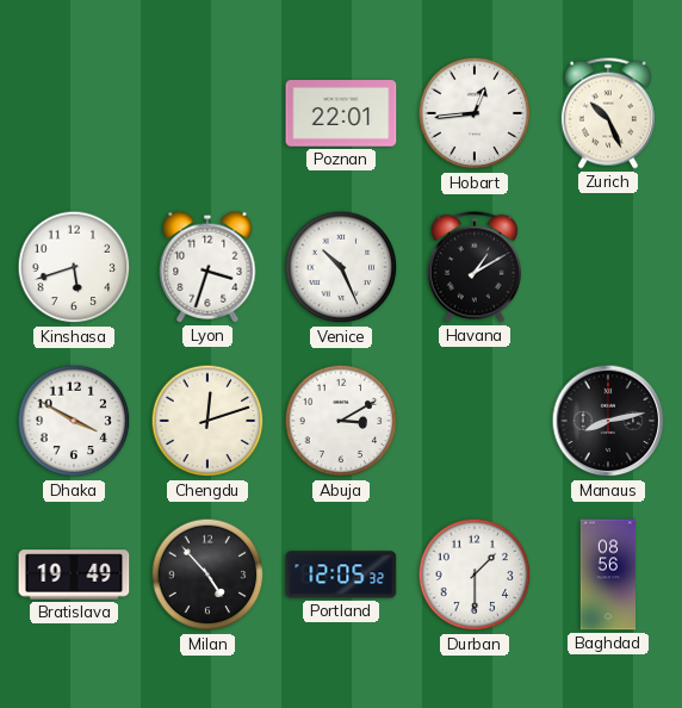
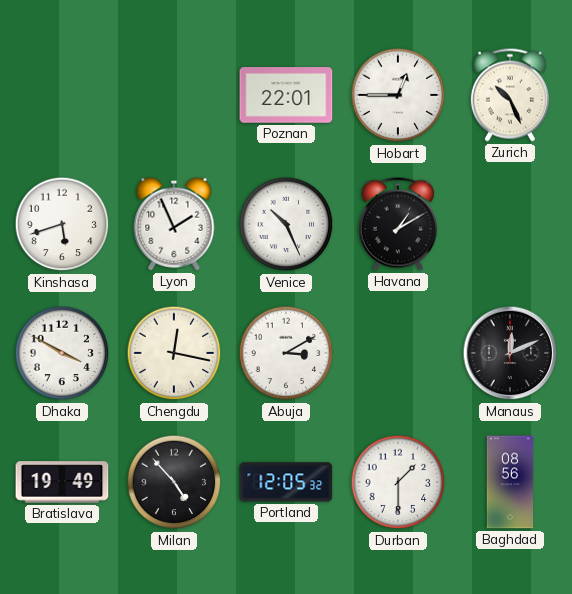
Hobart: 12:44 -> 12:45 (398, 95)
Lyon: 3:33 -> 1:56 (174, 224)
Chengdu: 12:12 -> 12:17 (174, 353)
Manaus: 8:13 -> 12:11 (510, 353)
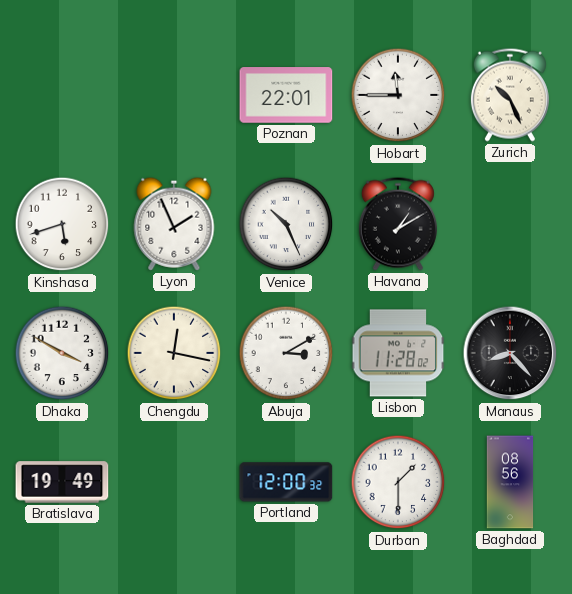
Hobart: 12:45 -> 11:45 (398, 95)
Lisbon: none -> 11:28 (398, 353)
Manaus: 12:11 -> 8:23 (510, 353)
Milan: 4:53 -> none (174, 482)
Portland: 12:05 -> 12:00 (286, 482)
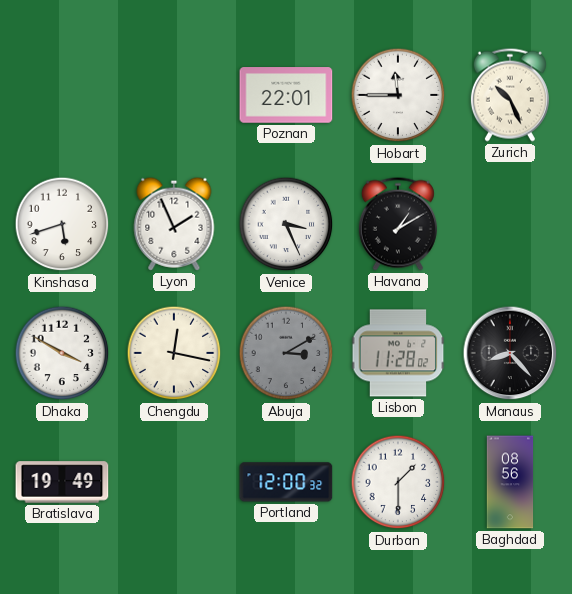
Venice: 10:26 -> 3:26 (286, 224)
Abuja dial: white -> grey (286, 353)
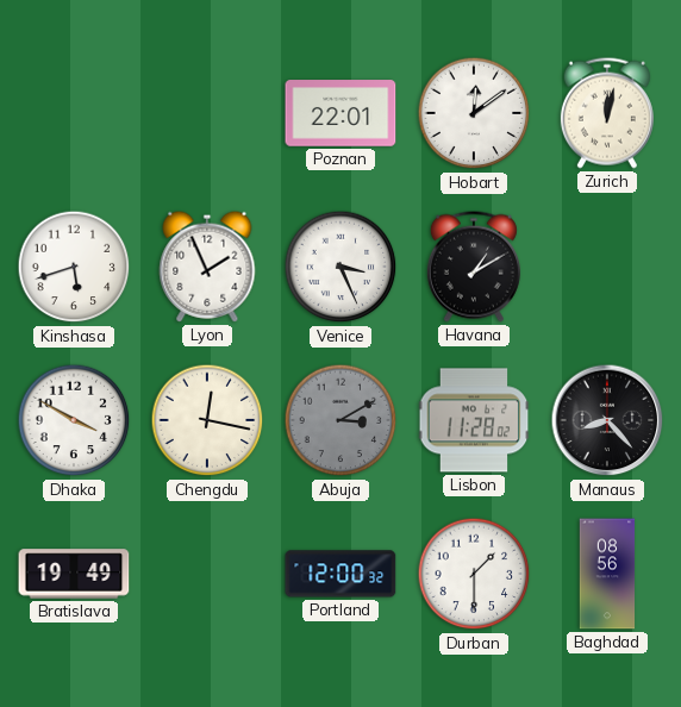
Hobart: 11:45 -> 12:09 (474, 113)
Zurich: 10:26 -> 12:02 (607, 113)
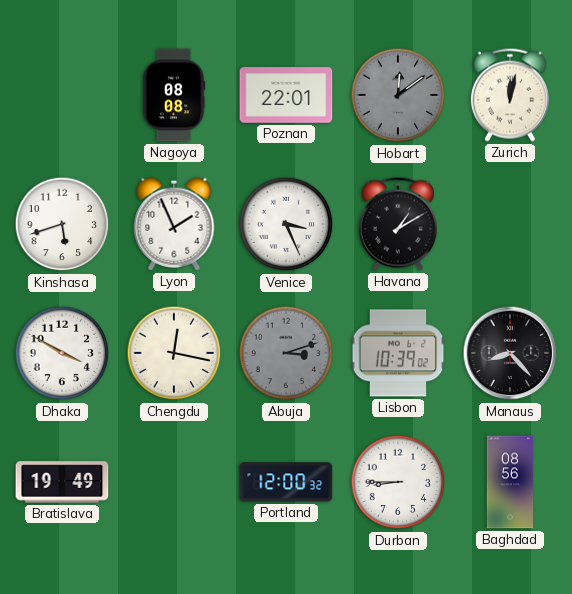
Nagoya: none -> 08:08 (174, 95)
Hobart dial: white -> grey (398, 95)
Abuja: 3:10 -> 3:12 (286, 353)
Lisbon: 11:28 -> 10:39 (398, 353)
Durban: 1:30 -> 8:45 (398, 482)
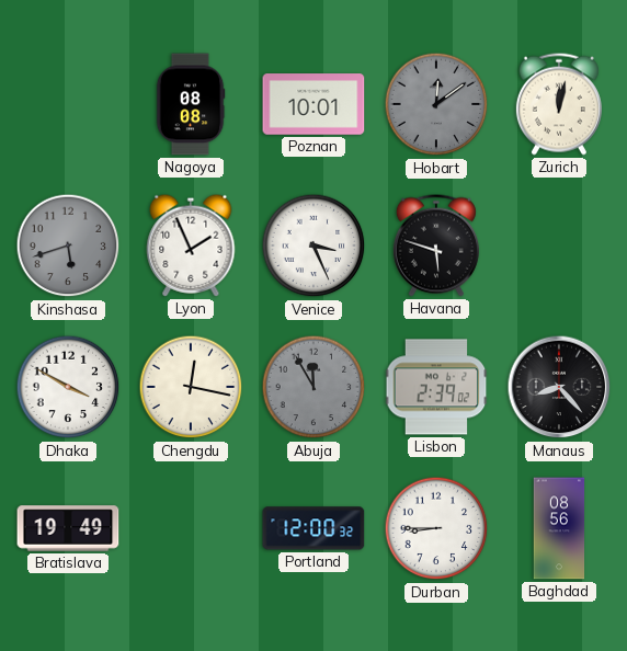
Poznan: 22:01 -> 10:01 (314, 104)
Kinshasa dial: white -> grey (68, 245)
Havana: 1:10 -> 5:48 (436, 245)
Abuja: 3:12 -> 11:55 (314, 387)
Lisbon: 10:39 -> 2:39 (436, 387)
